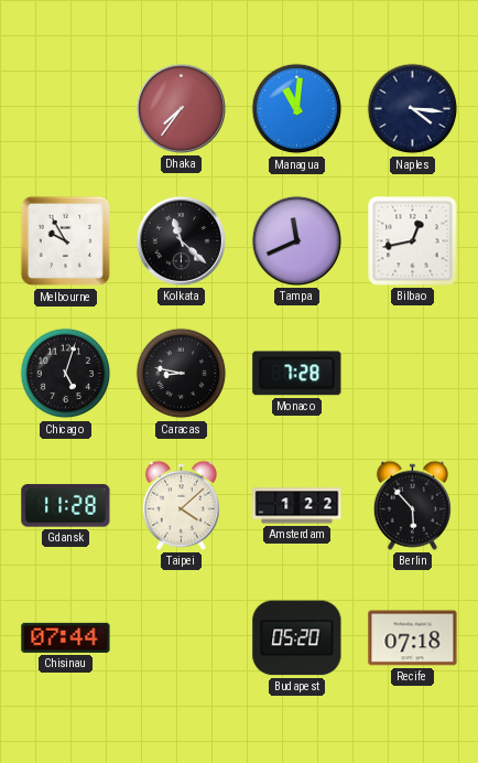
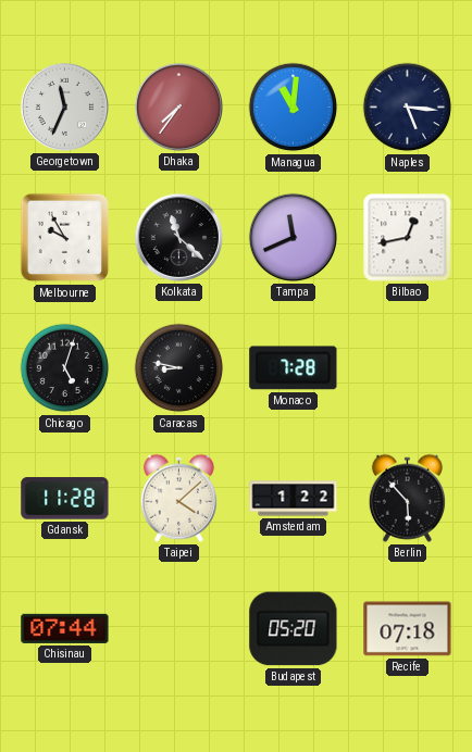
Georgetown: none -> 11:34 (64, 106)
Naples: 4:16 -> 5:16 (408, 108)
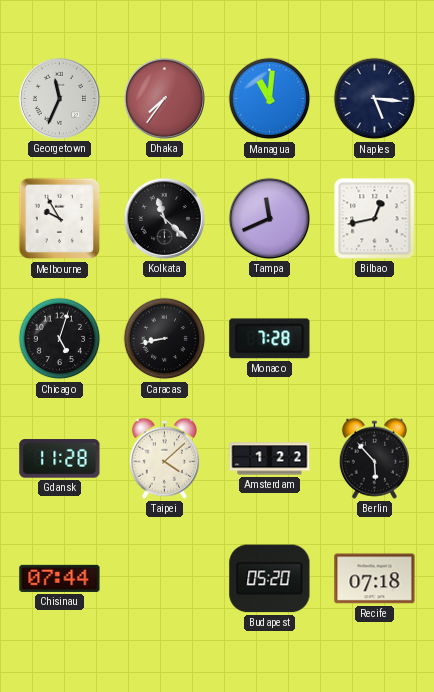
Caracas: 8:47 -> 8:43 (165, 339)
